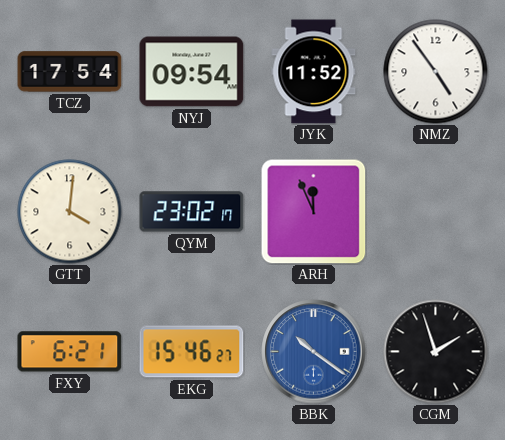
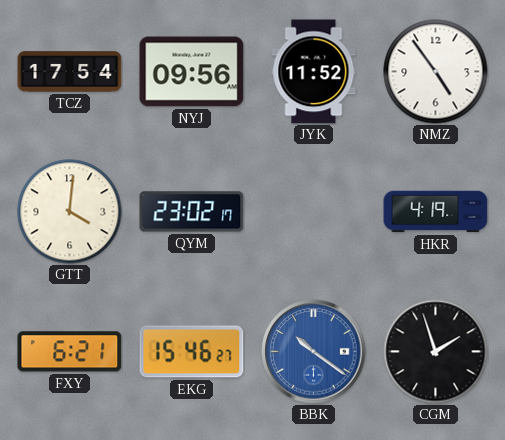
NYJ: 09:54 -> 09:56 (192, 72)
ARH: 11:56 -> none (313, 211)
HKR: none -> 4:19 (436, 212)
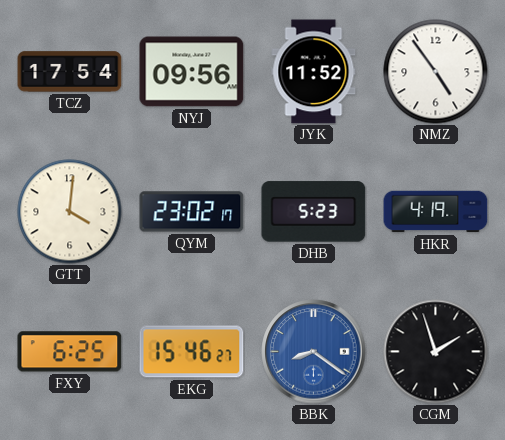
DHB: none -> 5:23 (314, 212)
FXY: 6:21 -> 6:25 (70, 352)
BBK: 10:21 -> 8:21 (314, 352)
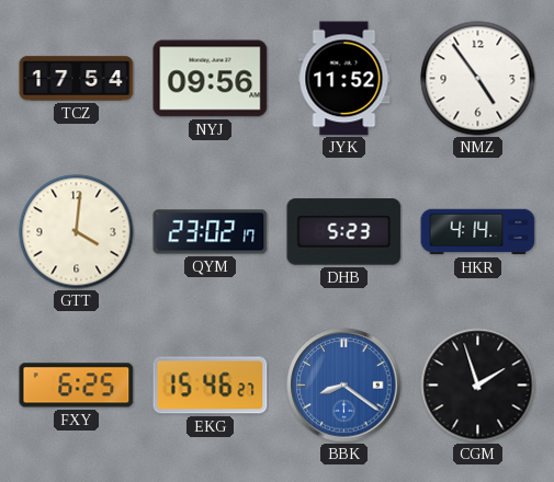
HKR: 4:19 -> 4:14 (478, 232)
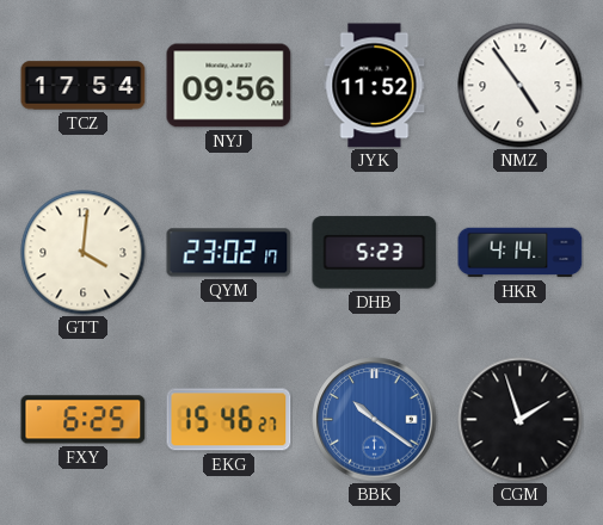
BBK: 8:21 -> 10:21 (375, 420)
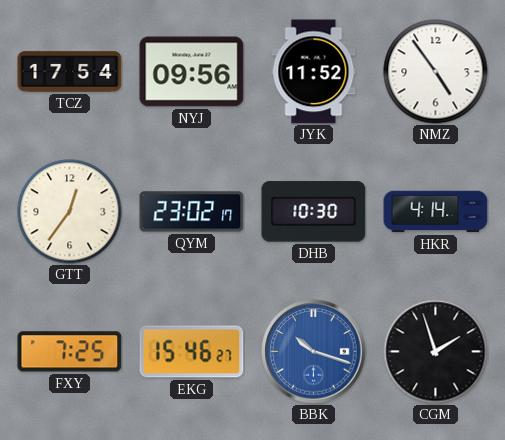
GTT: 4:01 -> 12:36 (70, 212)
DHB: 5:23 -> 10:30 (314, 212)
FXY: 6:25 -> 7:25 (70, 352)
BBK: 10:21 -> 10:18 (314, 352)
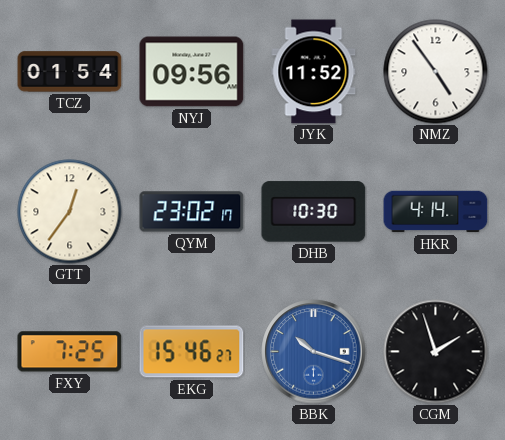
TCZ: 17:54 -> 01:54 (70, 72)
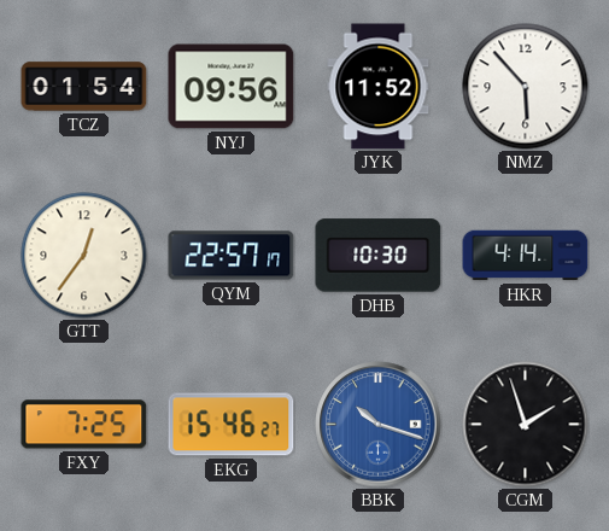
NMZ: 4:54 -> 5:53 (526, 87)
QYM: 23:02 -> 22:57 (232, 256)
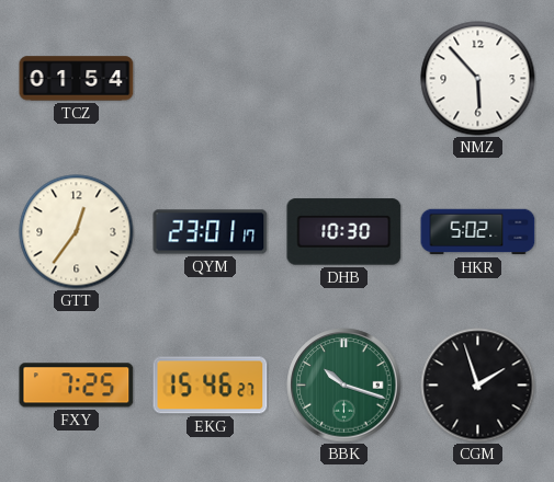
NYJ: 09:56 -> none (232, 87)
JYK: 11:52 -> none (379, 87)
QYM: 22:57 -> 23:01 (211, 232)
HKR: 4:14 -> 5:02 (478, 232)
BBK dial: blue -> green (344, 386)
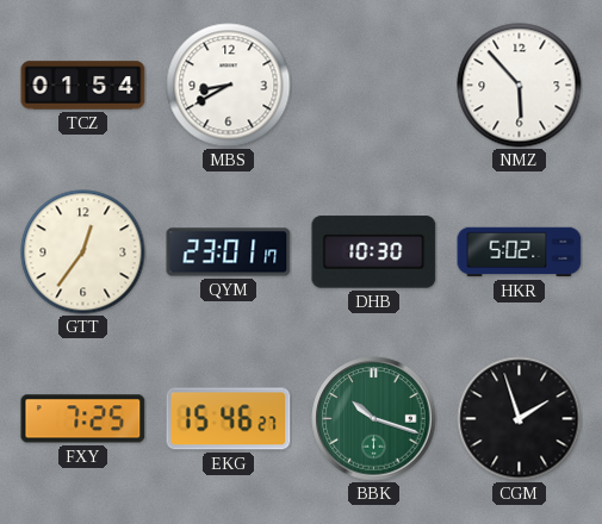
MBS: none -> 8:40 (229, 86)
